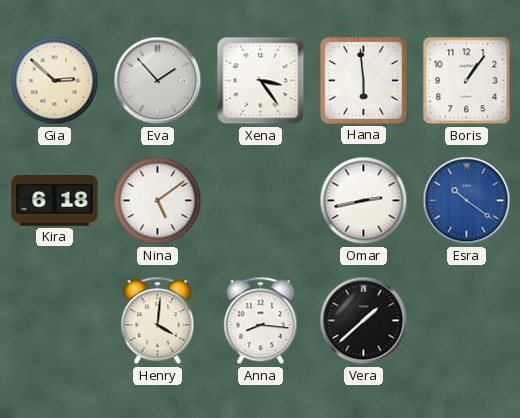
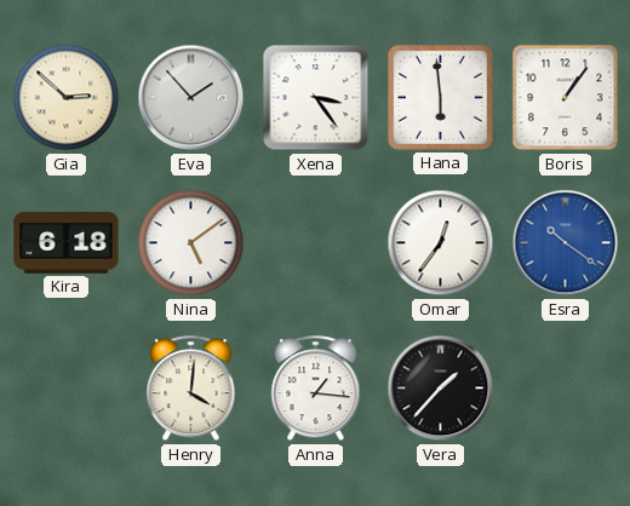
Omar: 2:43 -> 12:36 (441, 243)
Anna: 8:16 -> 1:16 (316, 389)
Vera: 1:38 -> 1:37 (441, 389)
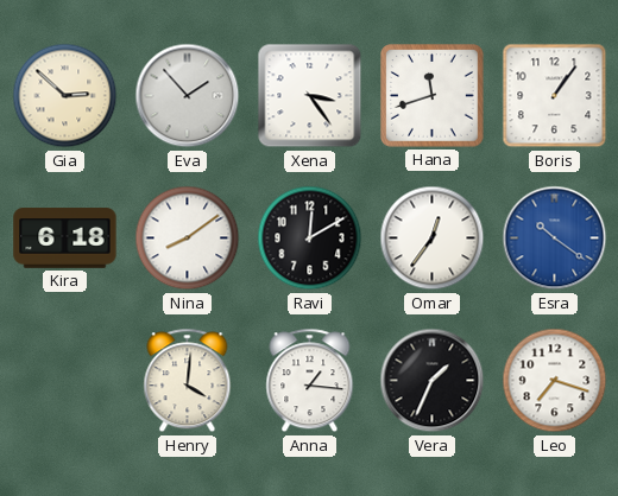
Hana: 5:59 -> 11:42 (433, 96)
Nina: 5:09 -> 8:09 (188, 239)
Ravi: none -> 12:10 (310, 239)
Vera: 1:37 -> 1:34 (433, 381)
Leo: none -> 7:18 (555, 381)
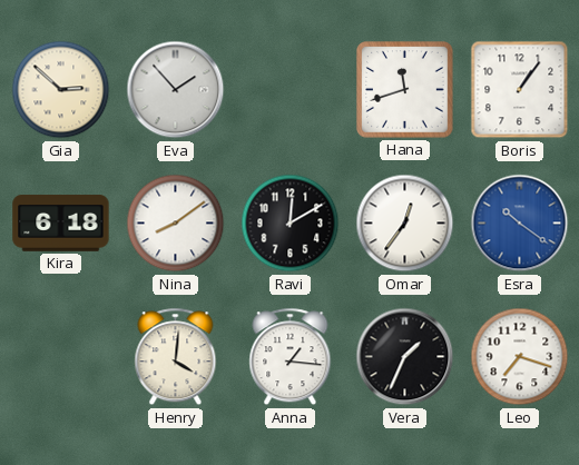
Xena: 3:24 -> none (310, 96)
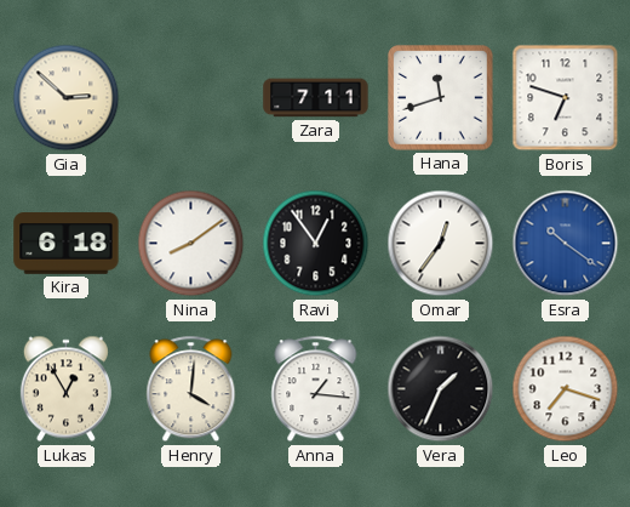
Eva: 1:53 -> none (176, 90)
Zara: none -> 7:11 (316, 98)
Boris: 1:06 -> 6:48 (566, 98)
Ravi: 12:10 -> 12:54 (316, 244)
Lukas: none -> 12:55 (65, 389)
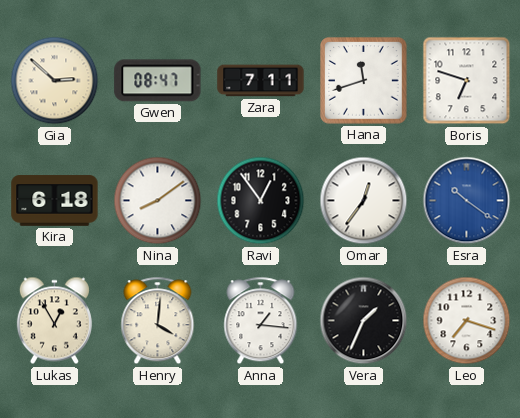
Gwen: none -> 08:47 (158, 81)
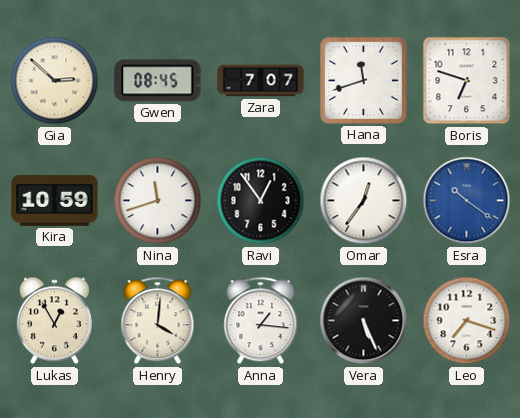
Gwen: 08:47 -> 08:45 (158, 81)
Zara: 7:11 -> 7:07 (261, 81)
Kira: 6:18 -> 10:59 (55, 201)
Nina: 8:09 -> 11:42 (158, 201)
Vera: 1:34 -> 5:26 (364, 321)
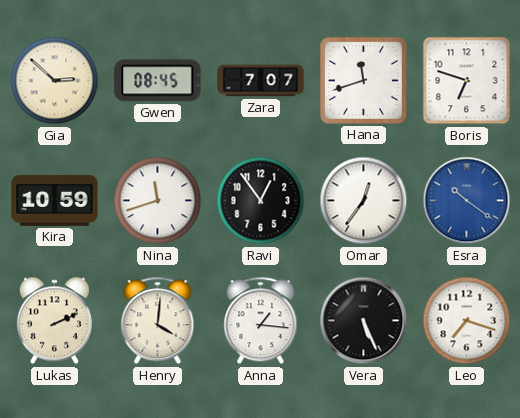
Lukas: 12:55 -> 2:11 (54, 321)
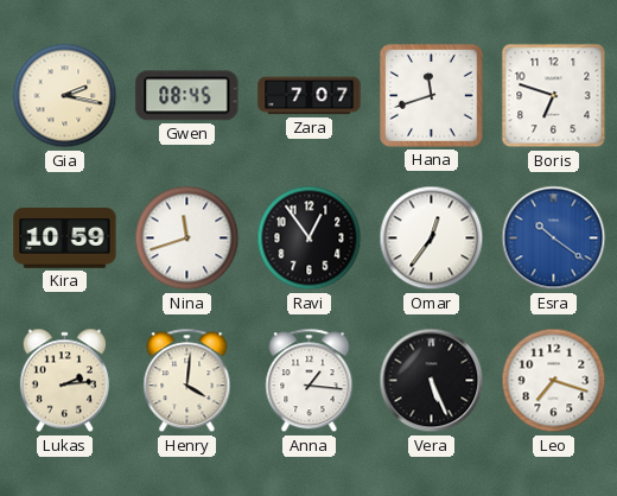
Gia: 2:52 -> 2:17 (65, 96)
Lukas: 2:11 -> 2:14 (64, 381)
